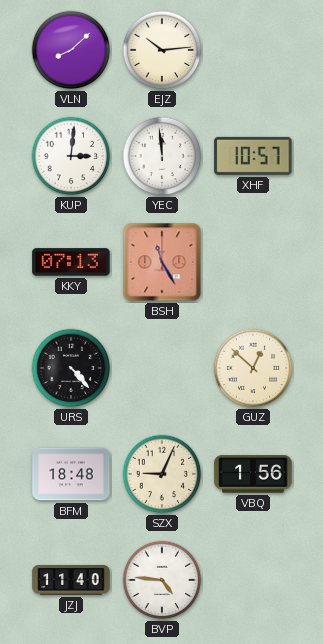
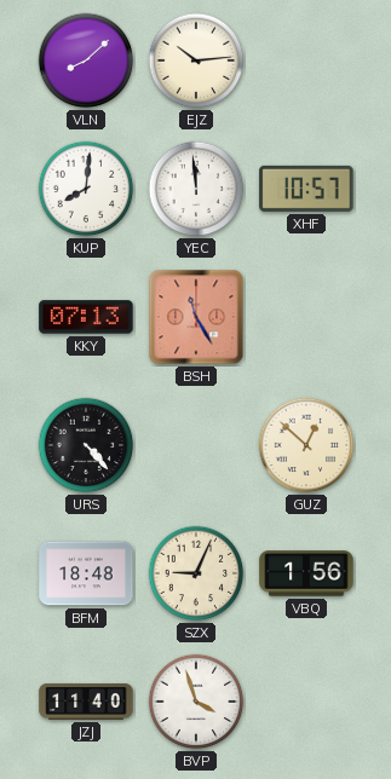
KUP: 3:01 -> 8:01 (86, 189)
BVP: 4:46 -> 3:57 (196, 702)
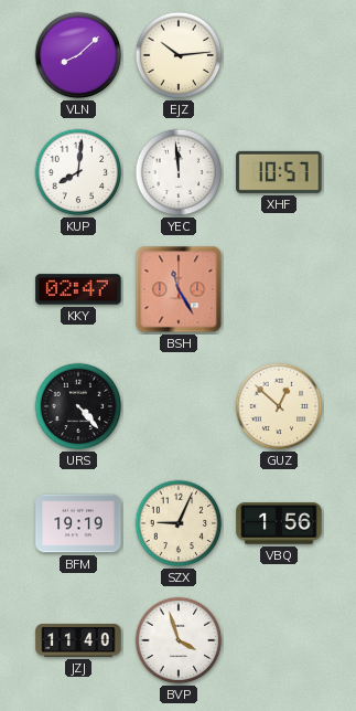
KKY: 07:13 -> 02:47 (78, 289)
BFM: 18:48 -> 19:19 (78, 523)
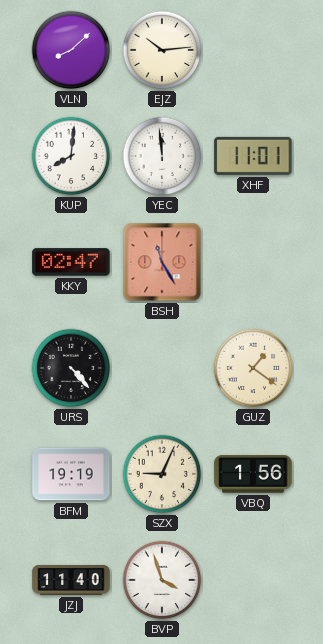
XHF: 10:57 -> 11:01 (253, 156)
GUZ: 12:52 -> 1:21 (253, 368)
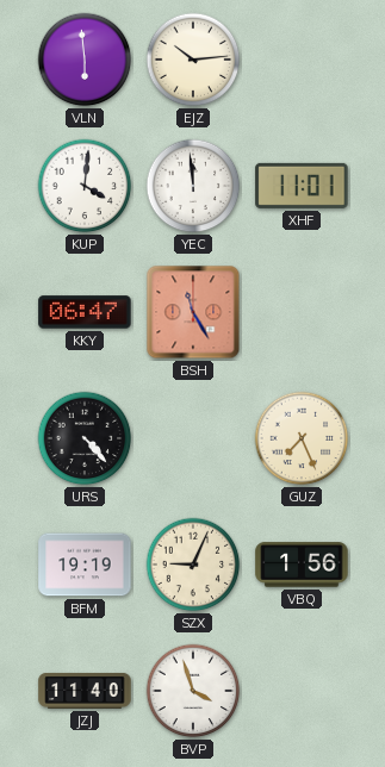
VLN: 8:08 -> 5:59 (85, 60)
KUP: 8:01 -> 4:01 (85, 186)
KKY: 02:47 -> 06:47 (85, 312)
GUZ: 1:21 -> 7:26 (302, 438)
